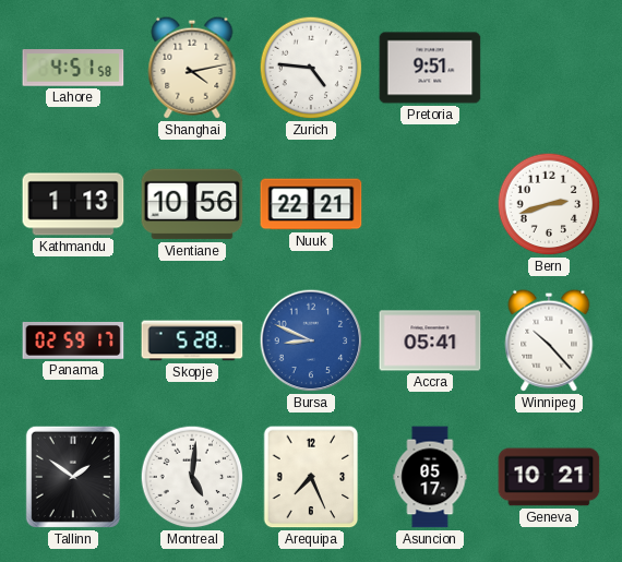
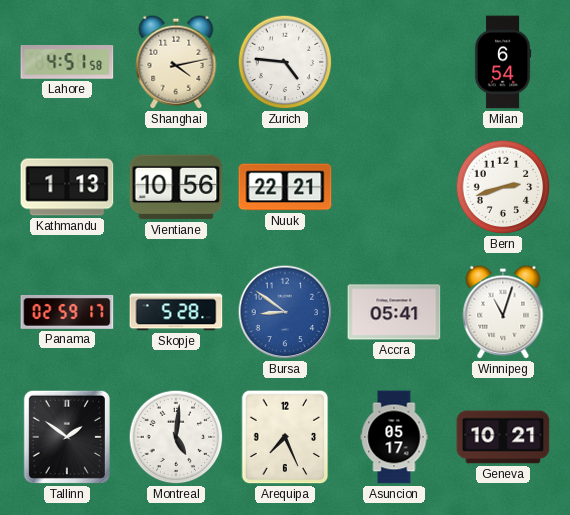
Pretoria: 9:51 -> none (430, 68)
Milan: none -> 6:54 (503, 62)
Bursa: 8:49 -> 8:51 (285, 312)
Winnipeg: 10:23 -> 11:03 (503, 312)
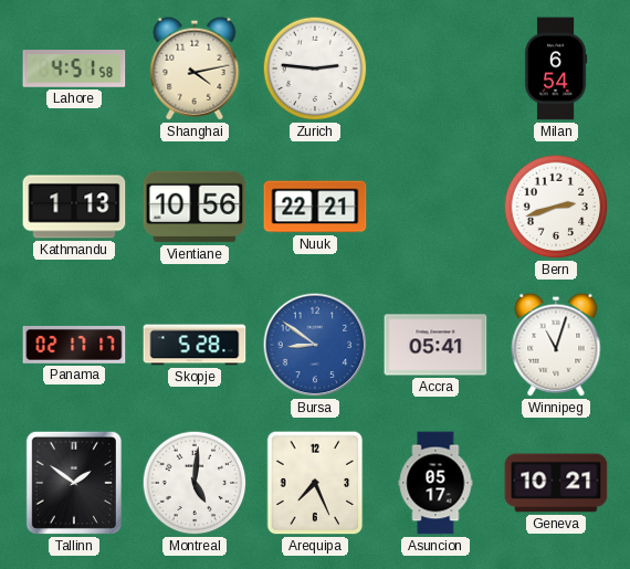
Zurich: 4:46 -> 2:46 (315, 69)
Panama: 02:59 -> 02:17 (74, 345)
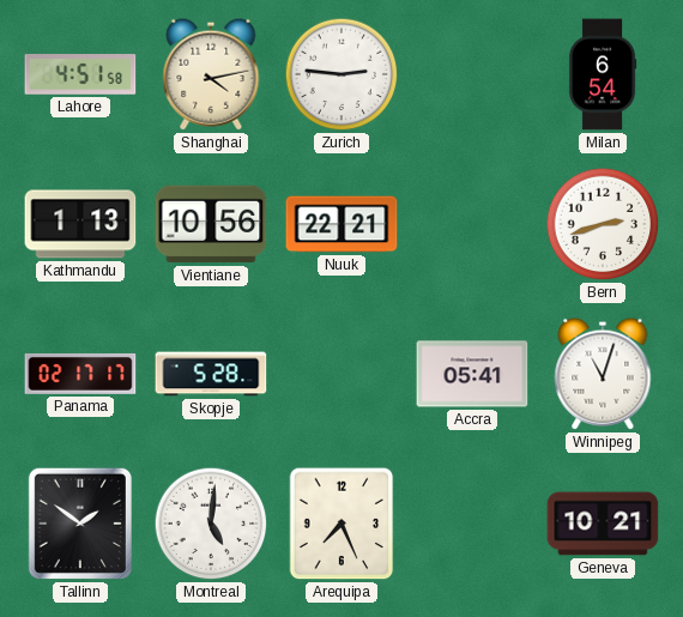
Bursa: 8:51 -> none (315, 345)
Asuncion: 05:17 -> none (435, 483)
